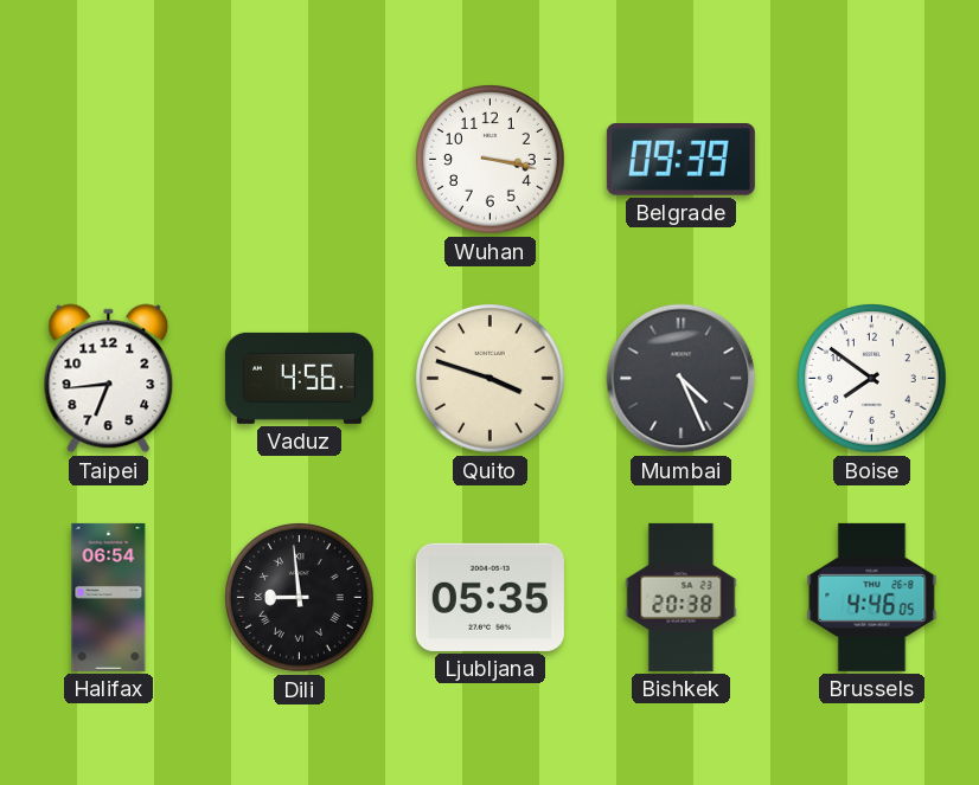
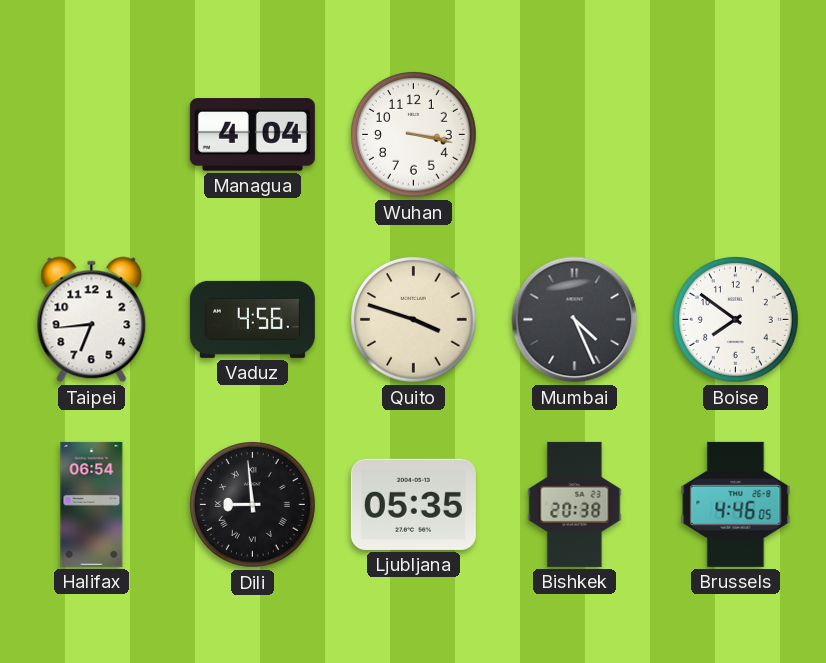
Managua: none -> 4:04 (252, 135)
Belgrade: 09:39 -> none (680, 160)
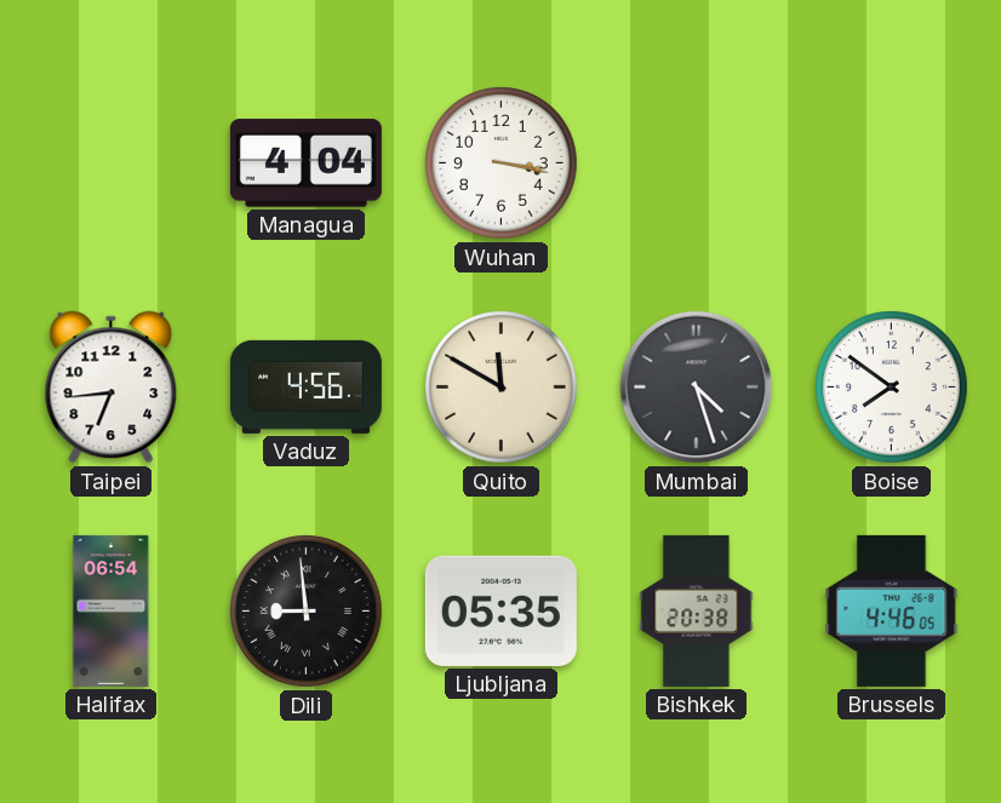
Quito: 3:48 -> 11:50 (502, 388)
Mumbai: 4:26 -> 4:27 (697, 388)
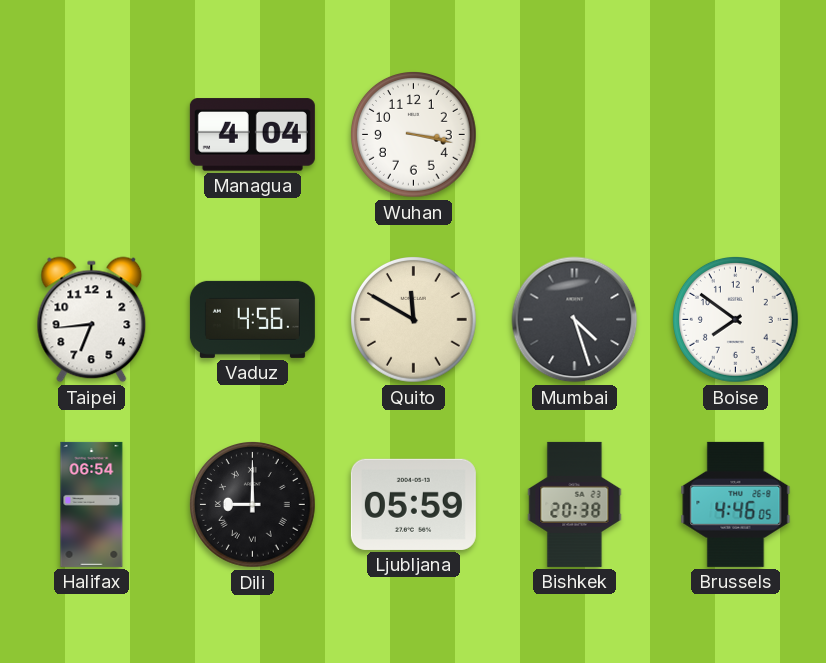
Dili: 8:59 -> 9:00 (253, 505)
Ljubljana: 05:35 -> 05:59 (413, 504)
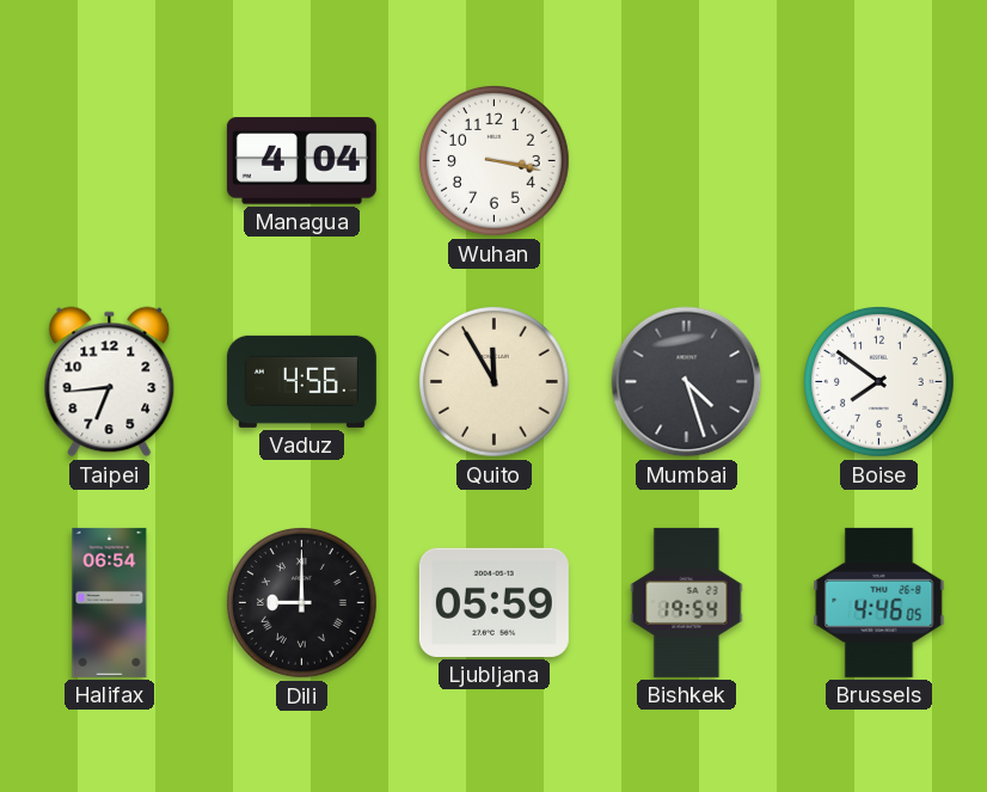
Quito: 11:50 -> 11:55 (495, 382)
Bishkek: 20:38 -> 19:54 (687, 602)
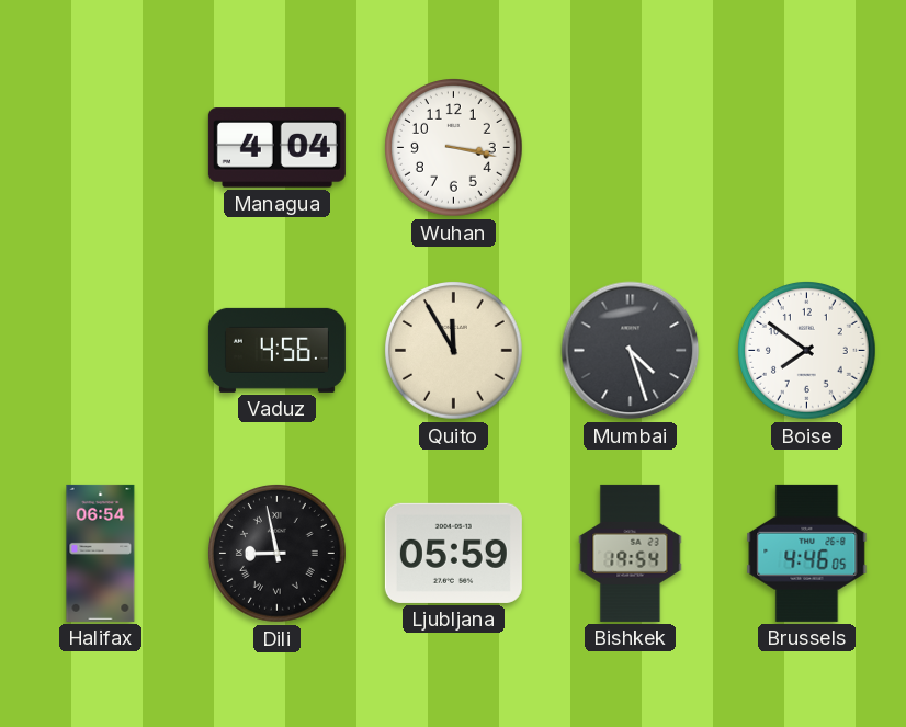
Taipei: 6:44 -> none (110, 382)
Dili: 9:00 -> 8:58 (278, 554)
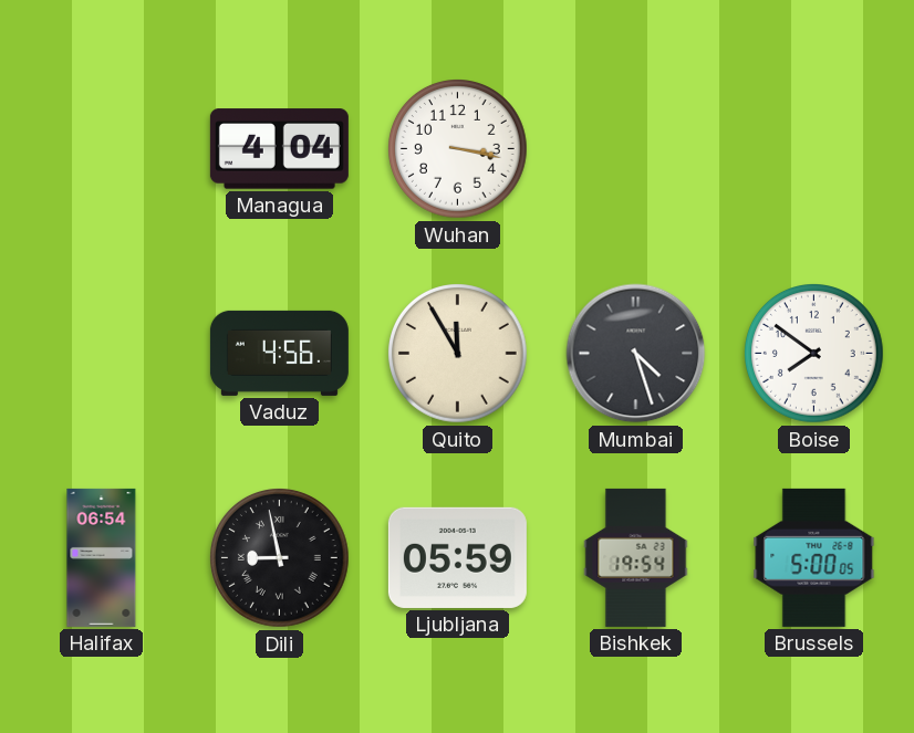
Brussels: 4:46 -> 5:00 (814, 557)
